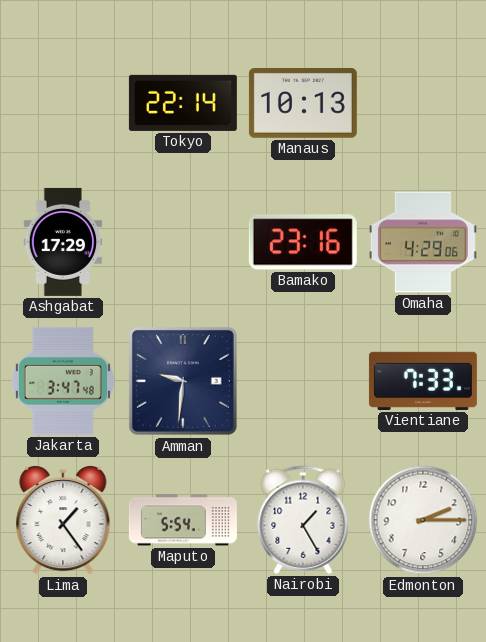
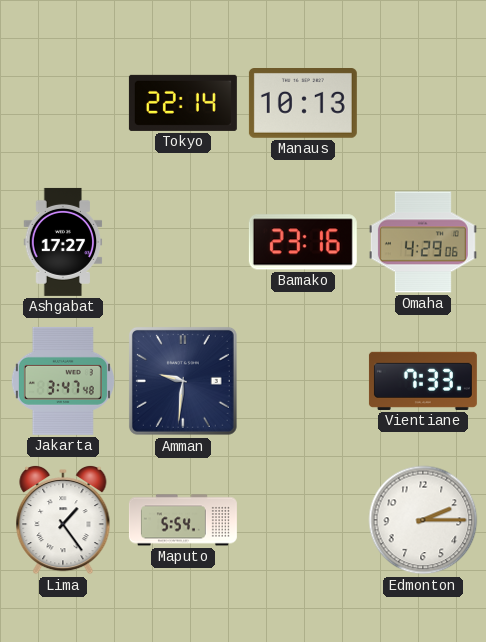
Ashgabat: 17:29 -> 17:27 (63, 242)
Nairobi: 1:25 -> none (303, 520)
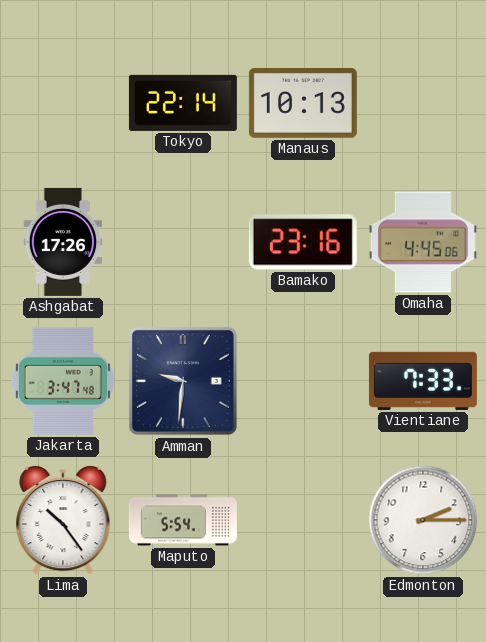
Ashgabat: 17:27 -> 17:26 (63, 242)
Omaha: 4:29 -> 4:45 (423, 242)
Lima: 1:24 -> 10:24 (63, 520)
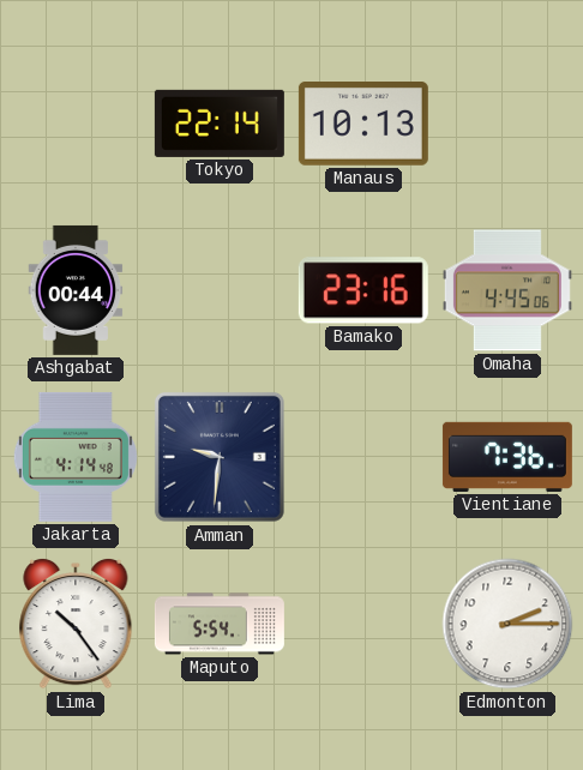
Ashgabat: 17:26 -> 00:44 (76, 290)
Jakarta: 3:47 -> 4:14 (76, 457)
Vientiane: 7:33 -> 7:36 (507, 457)
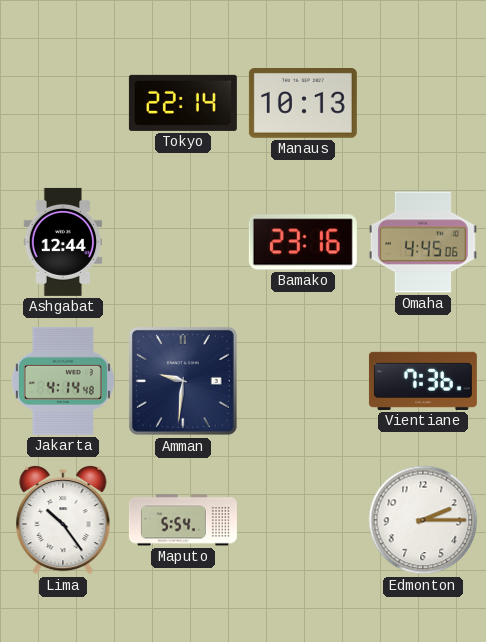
Ashgabat: 00:44 -> 12:44 (63, 242)
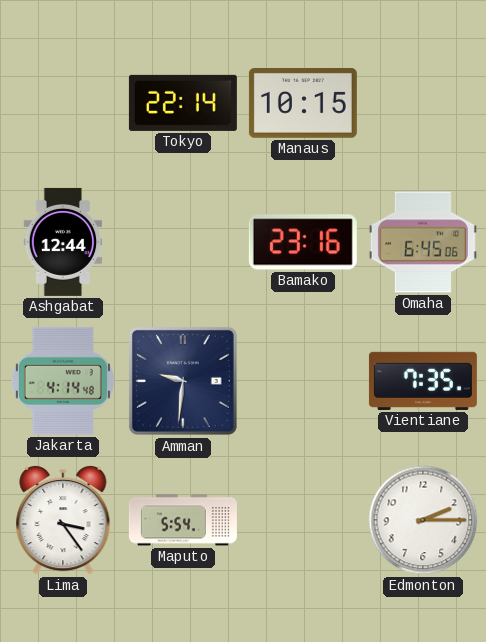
Manaus: 10:13 -> 10:15 (303, 104)
Omaha: 4:45 -> 6:45 (423, 242)
Vientiane: 7:36 -> 7:35 (423, 381)
Lima: 10:24 -> 3:24 (63, 520)
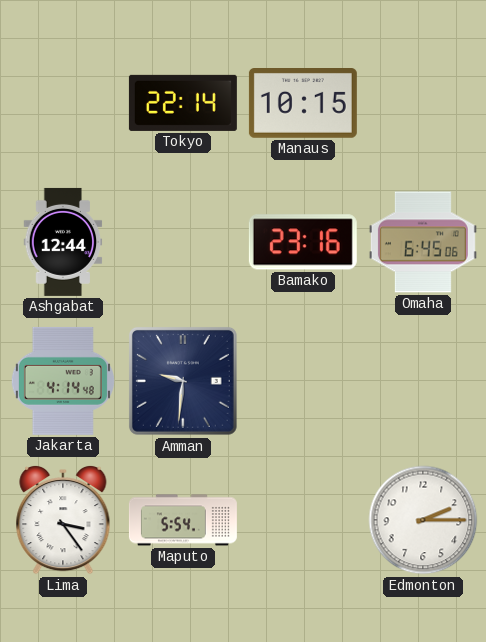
Vientiane: 7:35 -> none (423, 381)
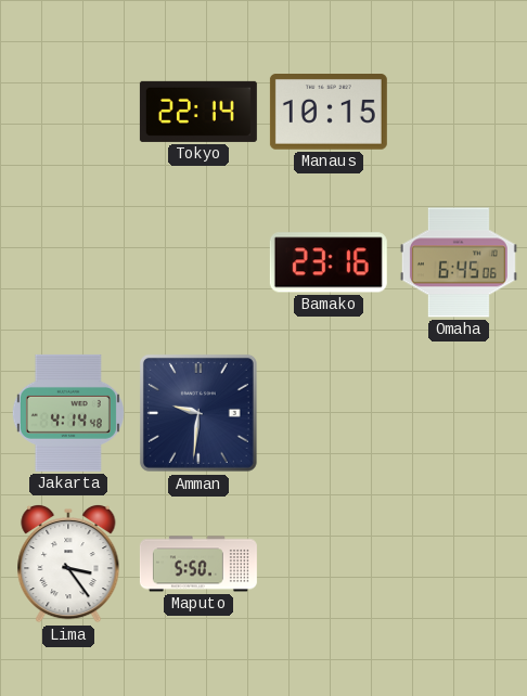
Ashgabat: 12:44 -> none (63, 242)
Maputo: 5:54 -> 5:50 (198, 564)
Edmonton: 2:15 -> none (423, 520)
